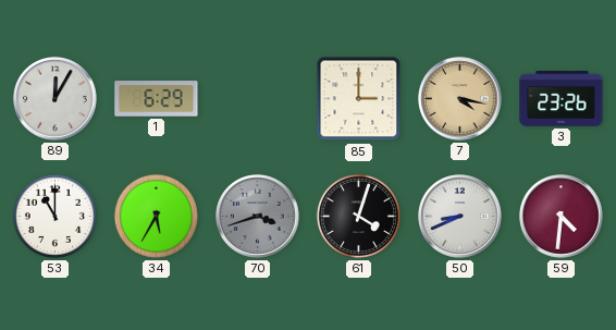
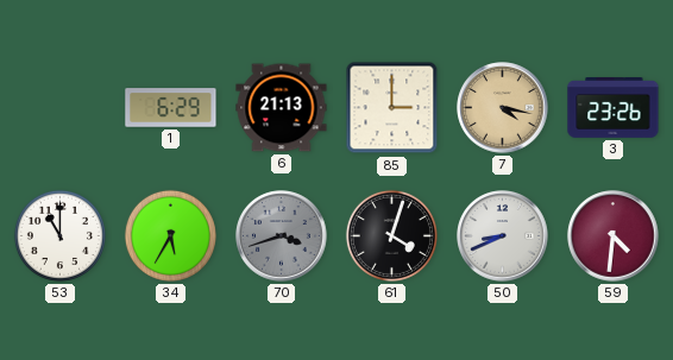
89: 12:05 -> none (56, 99)
6: none -> 21:13 (282, 108)
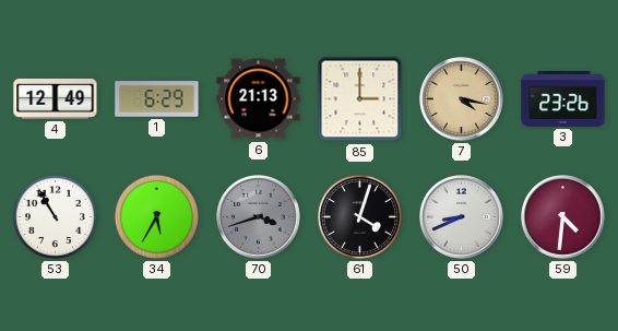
4: none -> 12:49 (56, 98)
53: 11:00 -> 10:55 (55, 216)
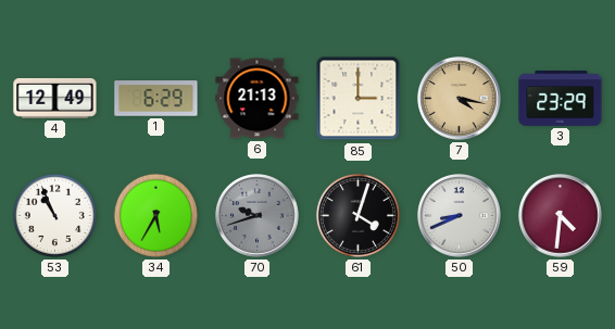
3: 23:26 -> 23:29 (561, 99)
53: 10:55 -> 10:56 (54, 215)
70: 3:42 -> 9:42 (258, 216)
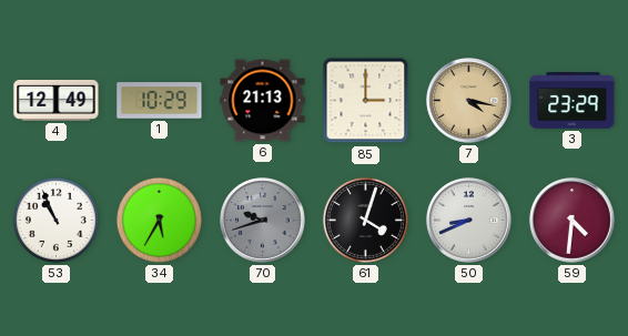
1: 6:29 -> 10:29 (160, 101)
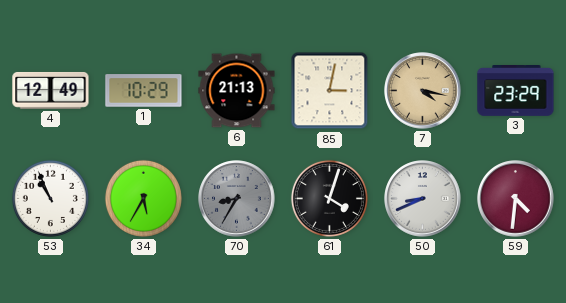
85: 3:00 -> 3:02 (330, 91)
70: 9:42 -> 8:35 (237, 199)
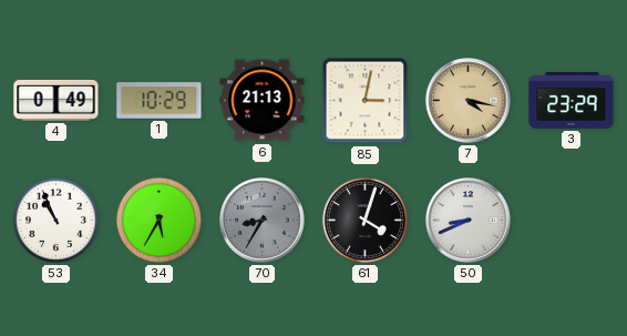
4: 12:49 -> 0:49 (56, 100)
59: 4:31 -> none (516, 199)
